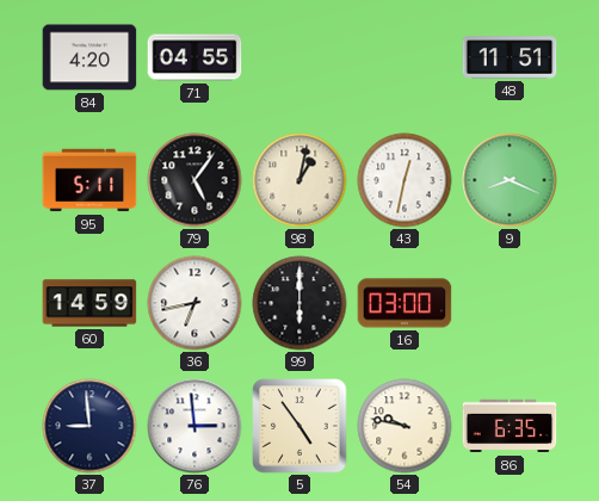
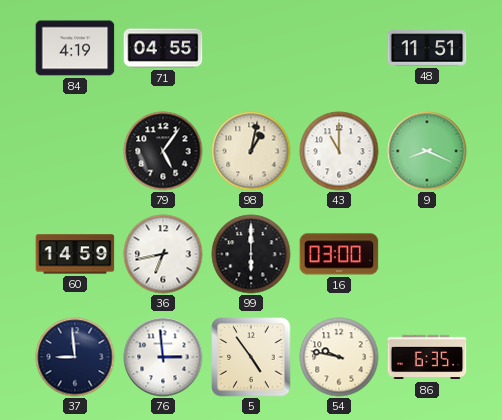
84: 4:20 -> 4:19 (75, 48)
95: 5:11 -> none (89, 180)
43: 12:32 -> 11:00 (339, 151)
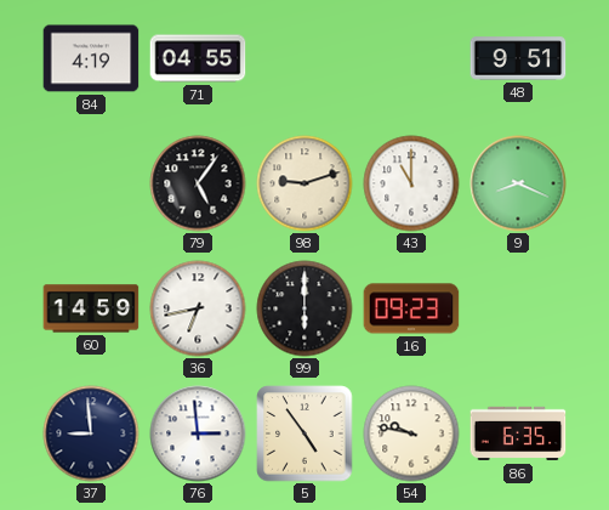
48: 11:51 -> 9:51 (518, 58)
98: 1:02 -> 9:12 (304, 183)
16: 03:00 -> 09:23 (411, 308)
